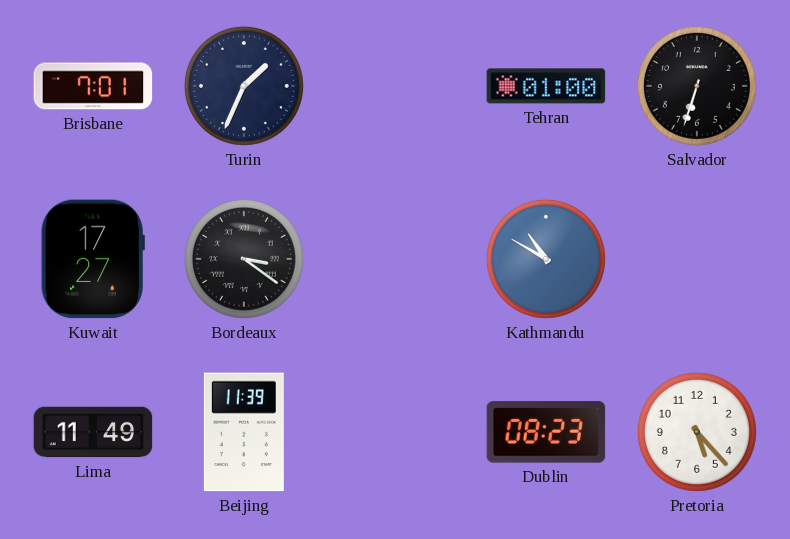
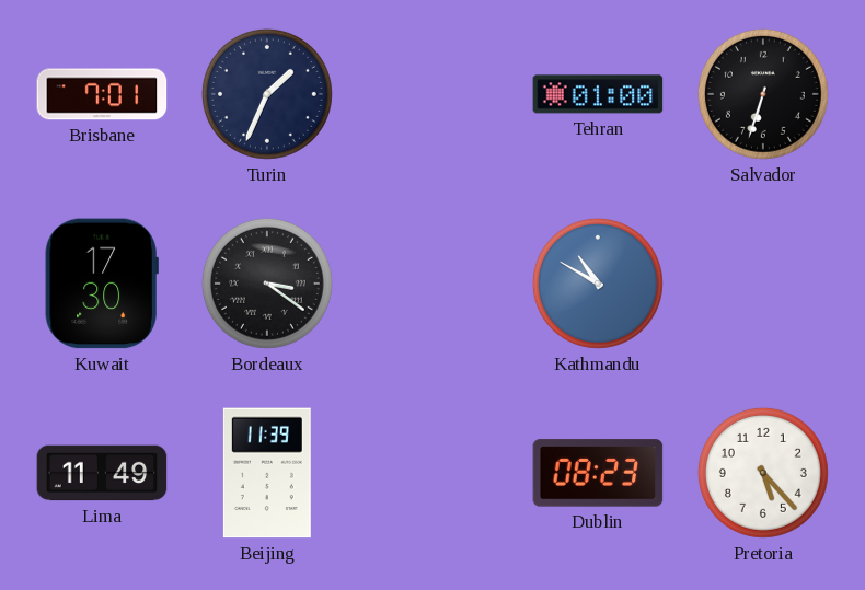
Kuwait: 17:27 -> 17:30 (102, 284)
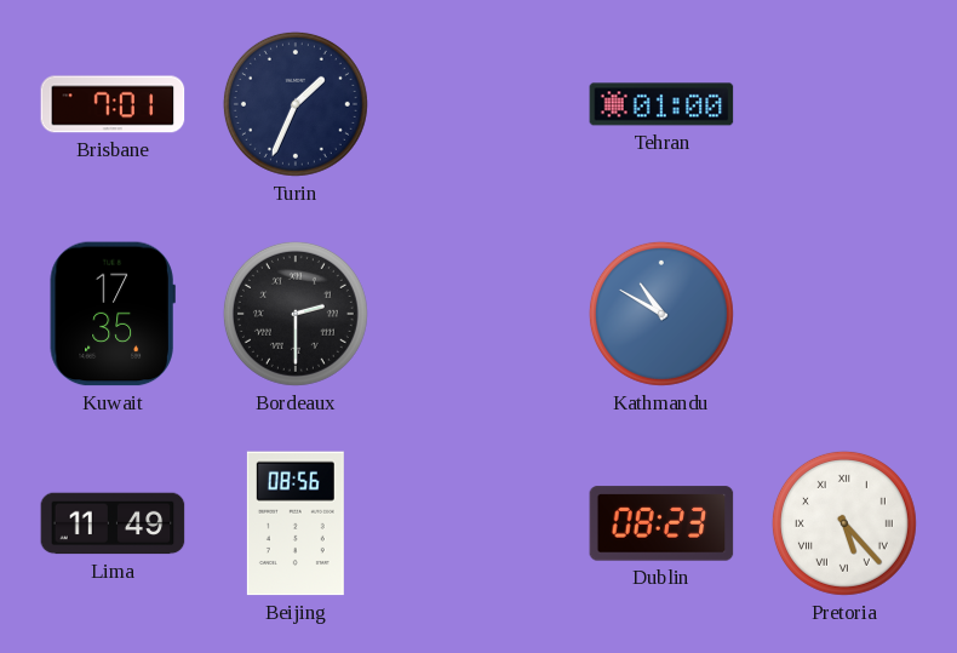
Salvador: 6:33 -> none (763, 94)
Kuwait: 17:30 -> 17:35 (113, 314)
Bordeaux: 3:21 -> 2:30 (296, 314)
Beijing: 11:39 -> 08:56 (296, 523)
Pretoria numerals: Arabic -> Roman (844, 523)
